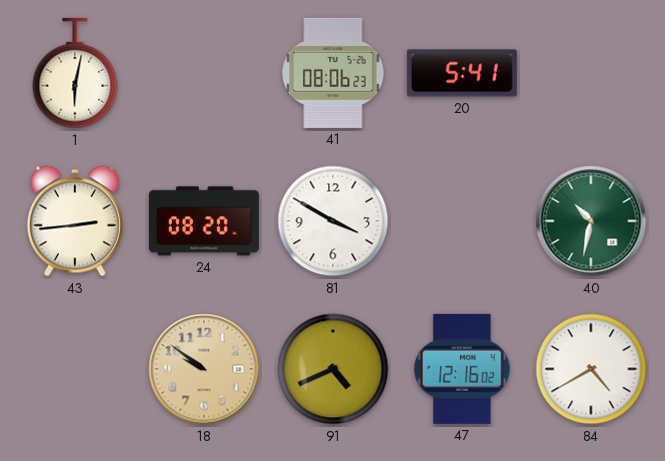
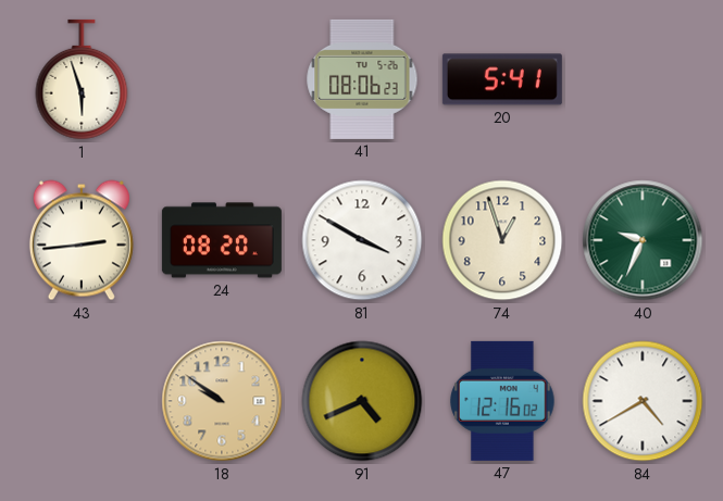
1: 6:02 -> 5:57 (82, 79)
74: none -> 12:57 (502, 240)
40: 10:32 -> 9:34 (643, 240)
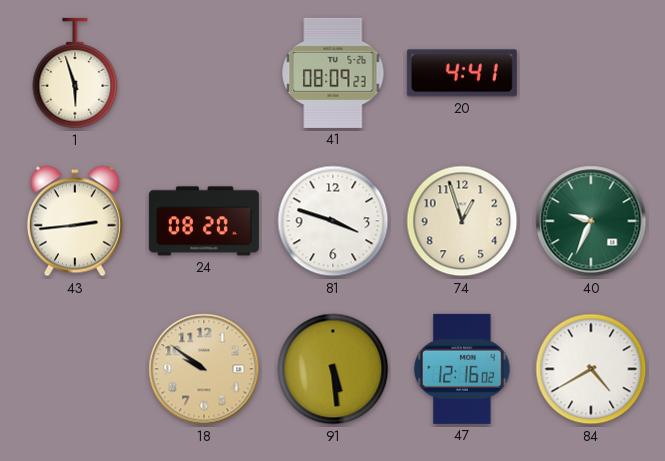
41: 08:06 -> 08:09 (333, 73)
20: 5:41 -> 4:41 (462, 73)
81: 3:50 -> 3:48 (333, 221)
91: 4:41 -> 5:29 (333, 369)
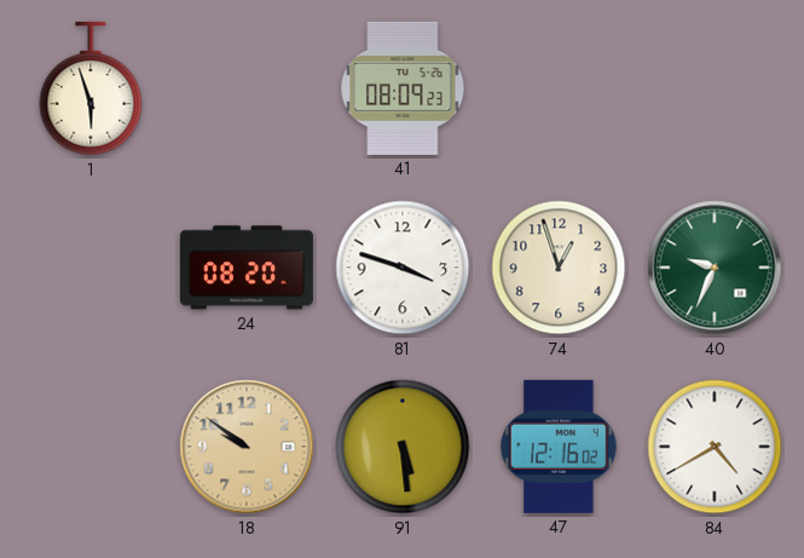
20: 4:41 -> none (462, 73)
43: 2:44 -> none (75, 221)
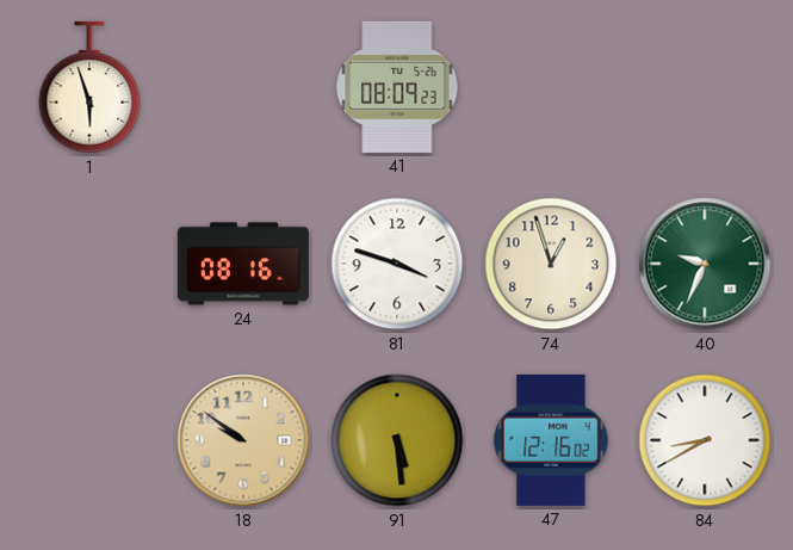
24: 08:20 -> 08:16 (243, 264)
84: 4:40 -> 8:40 (705, 440)
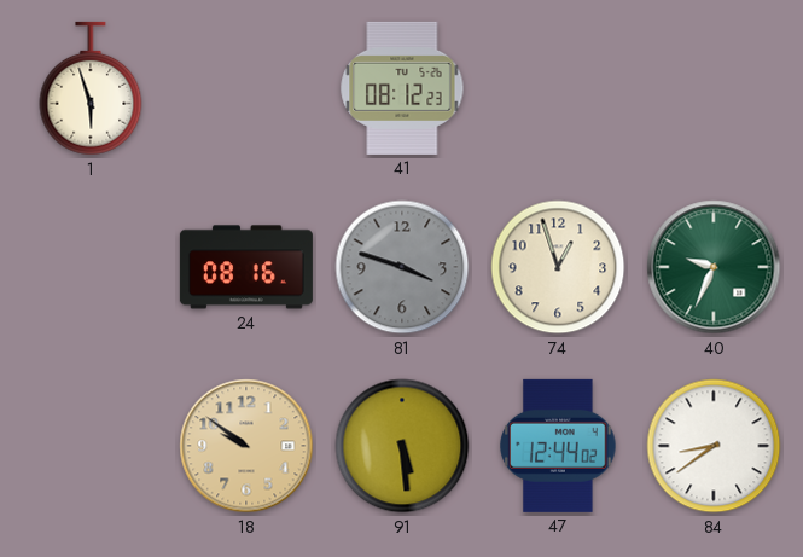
41: 08:09 -> 08:12 (402, 88)
81 dial: white -> grey (402, 267)
47: 12:16 -> 12:44 (558, 446)
84: 8:40 -> 8:39 (714, 446)
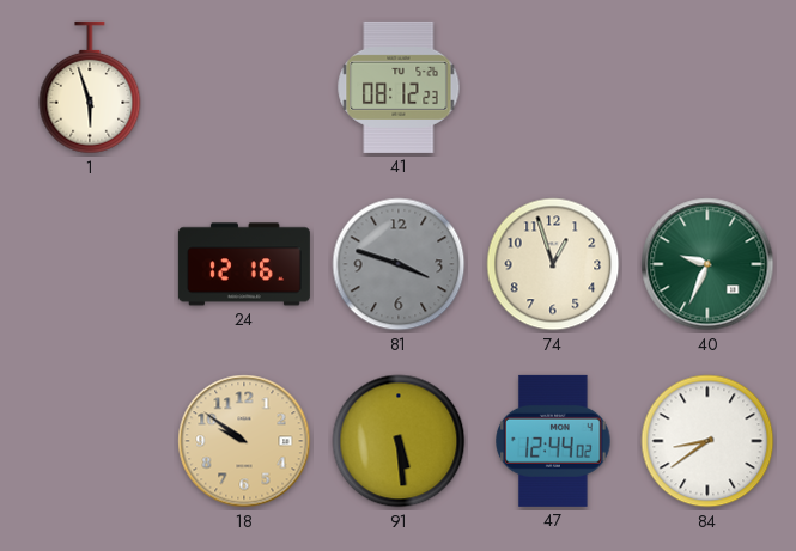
24: 08:16 -> 12:16 (244, 264)
